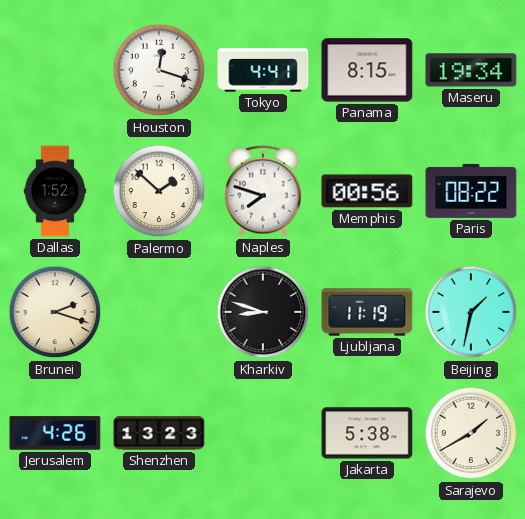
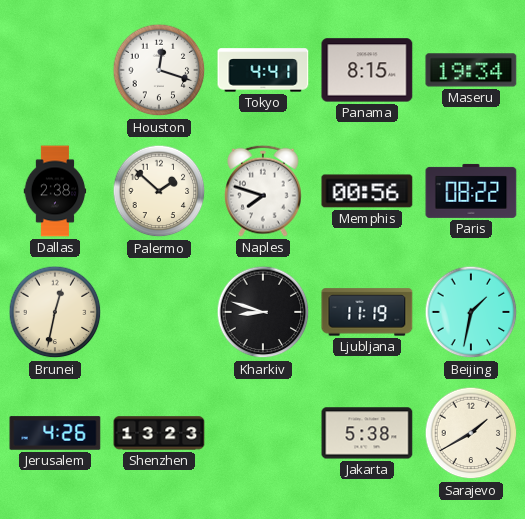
Dallas: 1:52 -> 2:38 (55, 191)
Brunei: 2:18 -> 12:32 (55, 312)
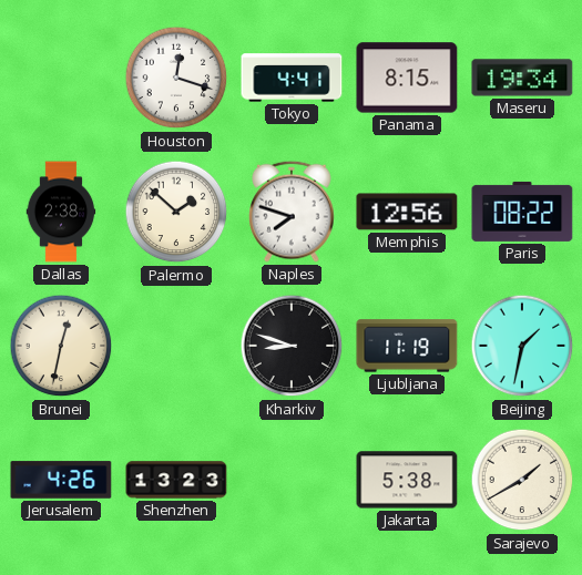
Memphis: 00:56 -> 12:56 (407, 212)
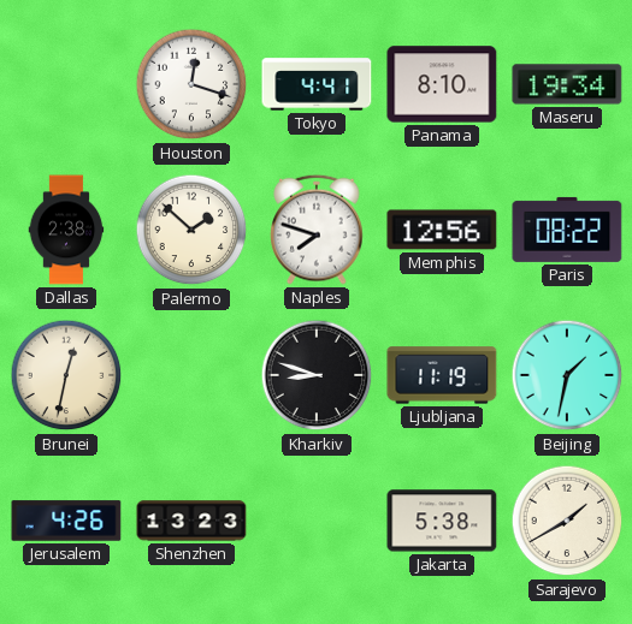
Panama: 8:15 -> 8:10 (442, 84)
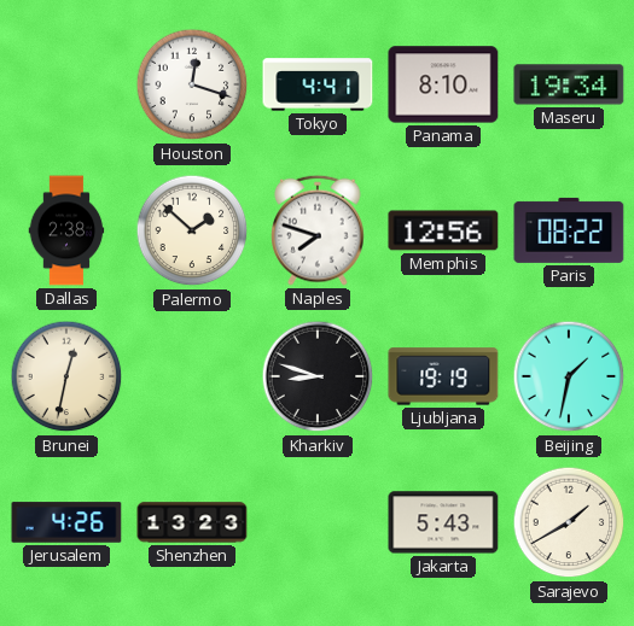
Ljubljana: 11:19 -> 19:19 (443, 376)
Jakarta: 5:38 -> 5:43 (443, 522)
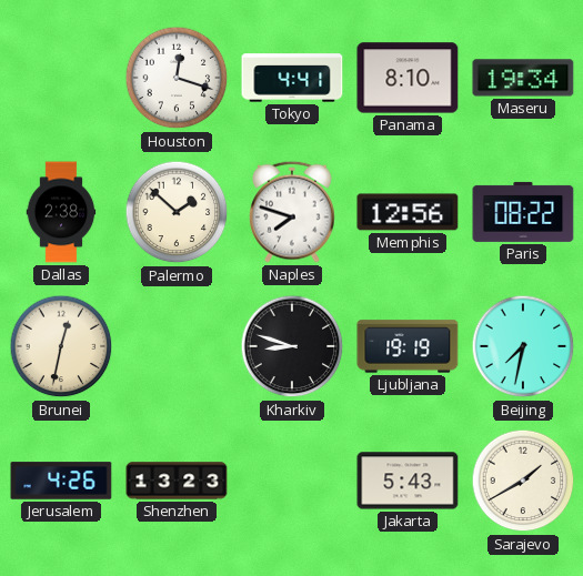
Beijing: 1:32 -> 7:32 (523, 346)
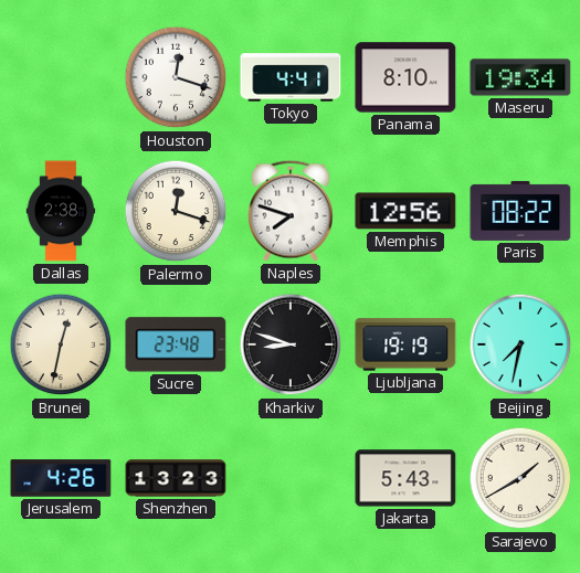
Palermo: 1:52 -> 12:18 (176, 211)
Sucre: none -> 23:48 (176, 344)
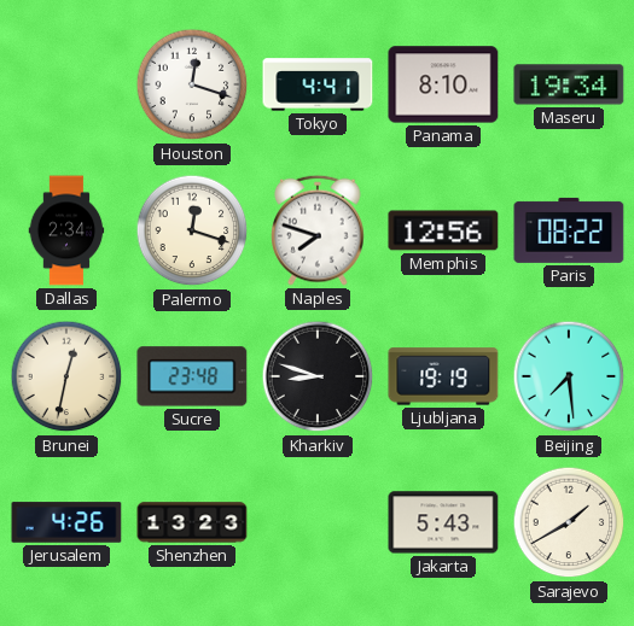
Dallas: 2:38 -> 2:34 (66, 230)
Beijing: 7:32 -> 7:29 (569, 376)
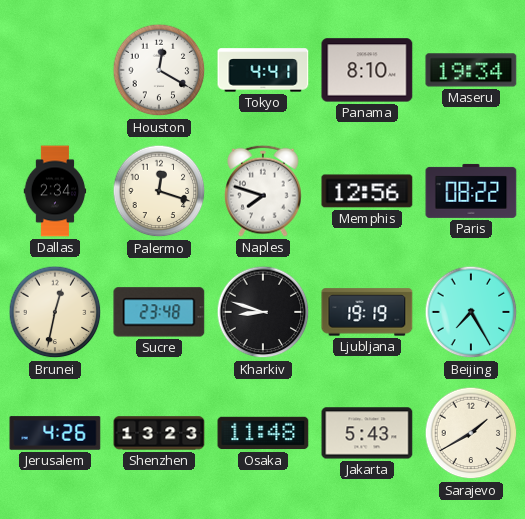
Houston: 12:18 -> 12:20 (159, 70)
Beijing: 7:29 -> 7:25 (471, 312)
Osaka: none -> 11:48 (263, 433)
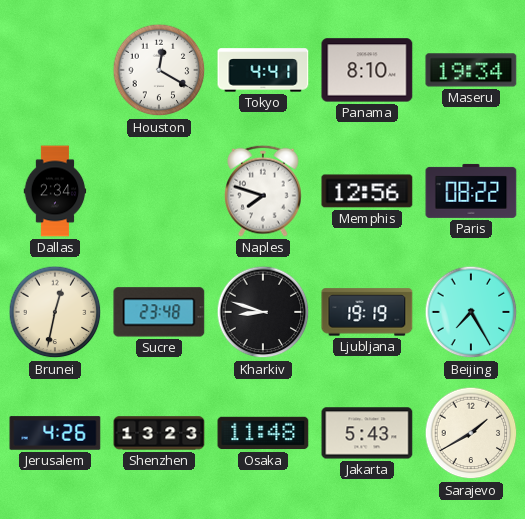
Palermo: 12:18 -> none (159, 191)
